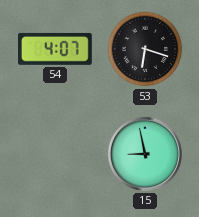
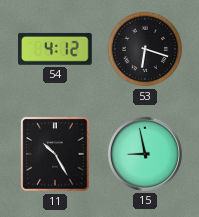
54: 4:07 -> 4:12 (56, 49)
11: none -> 10:25 (55, 154)
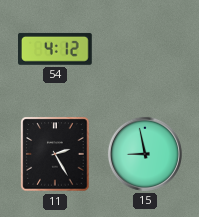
53: 6:18 -> none (145, 49)
11: 10:25 -> 2:25 (55, 154)
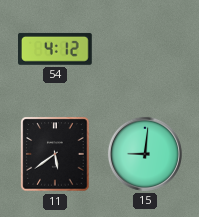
11: 2:25 -> 5:39 (55, 154)
15: 8:58 -> 9:01 (145, 154)
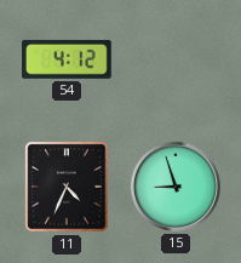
11: 5:39 -> 4:34 (67, 187)
15: 9:01 -> 8:57 (176, 187)
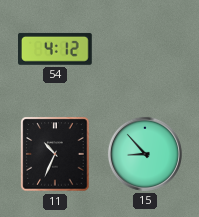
11: 4:34 -> 10:34 (55, 154)
15: 8:57 -> 8:53 (145, 154)
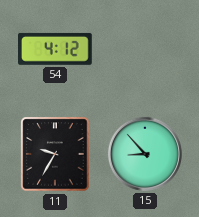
11: 10:34 -> 9:35 (55, 154)
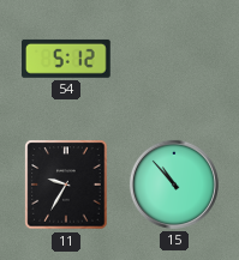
54: 4:12 -> 5:12 (67, 59)
15: 8:53 -> 10:53 (174, 185)
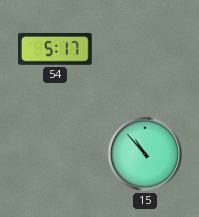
54: 5:12 -> 5:17 (56, 49)
11: 9:35 -> none (66, 185)
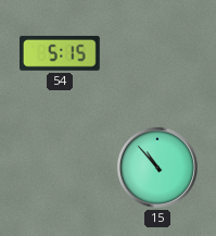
54: 5:17 -> 5:15 (61, 53)
